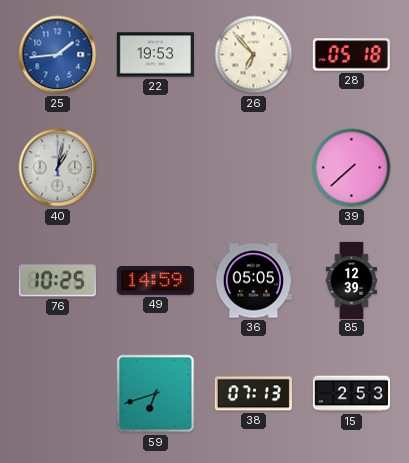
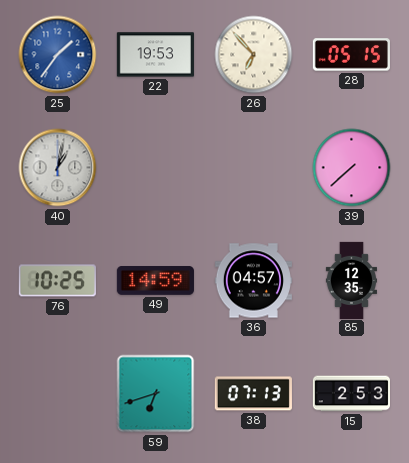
25: 1:44 -> 1:36 (58, 55)
28: 05:18 -> 05:15 (351, 55)
36: 05:05 -> 04:57 (253, 281)
85: 12:39 -> 12:35 (351, 280)
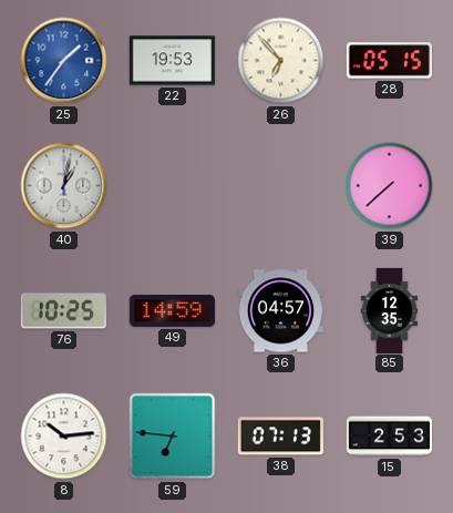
8: none -> 10:14 (64, 437)
59: 6:42 -> 6:46 (173, 437)
